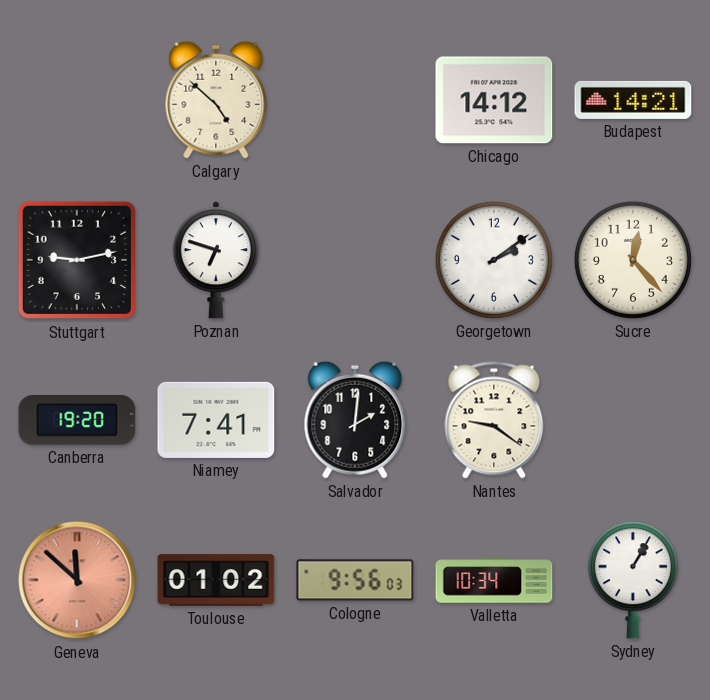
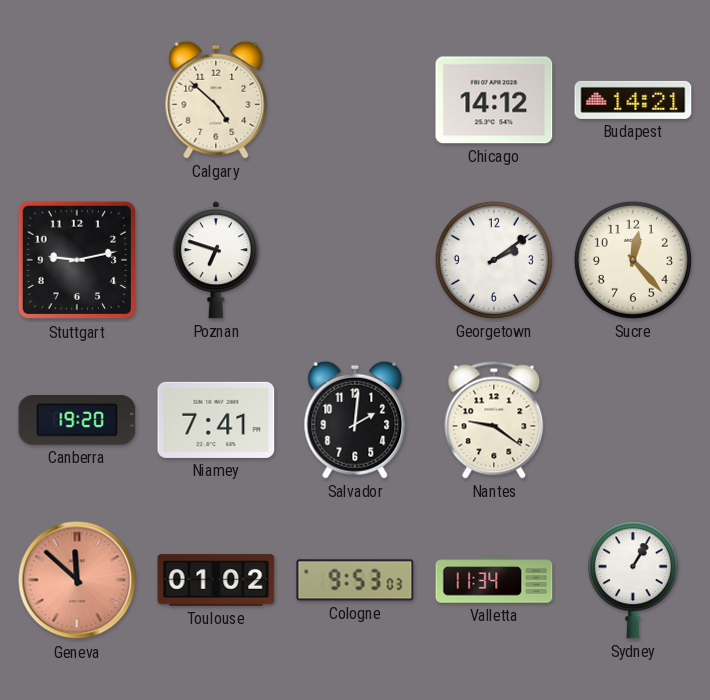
Cologne: 9:56 -> 9:53 (355, 580)
Valletta: 10:34 -> 11:34 (494, 580)
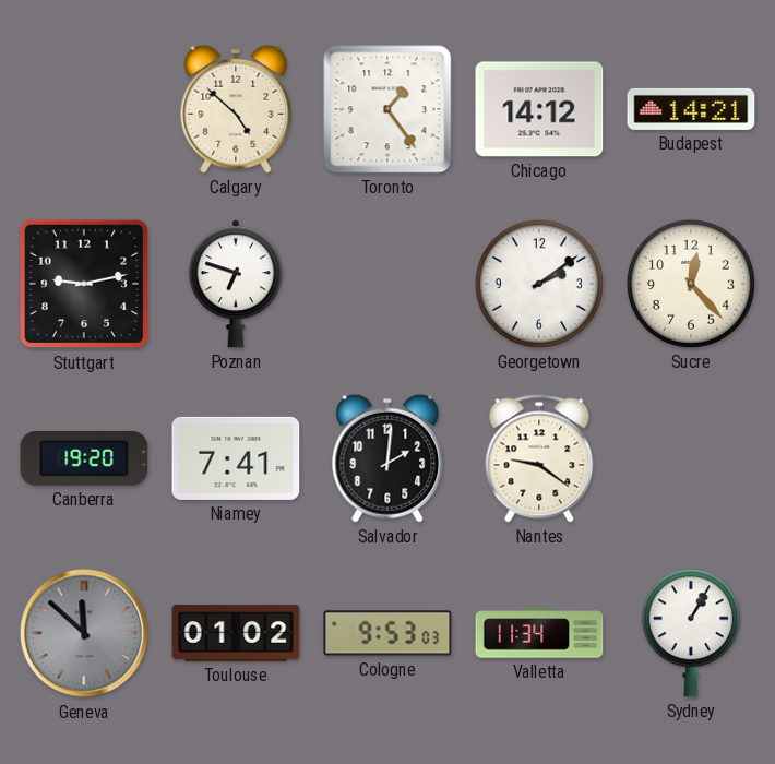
Toronto: none -> 1:24 (388, 109)
Geneva dial: salmon -> grey (84, 633)
